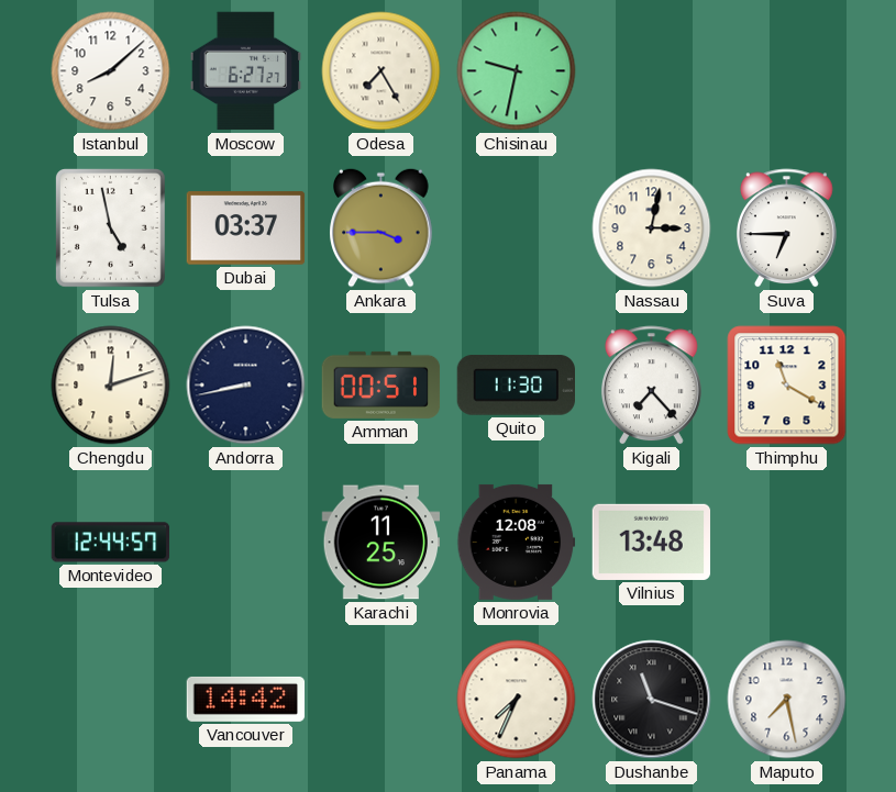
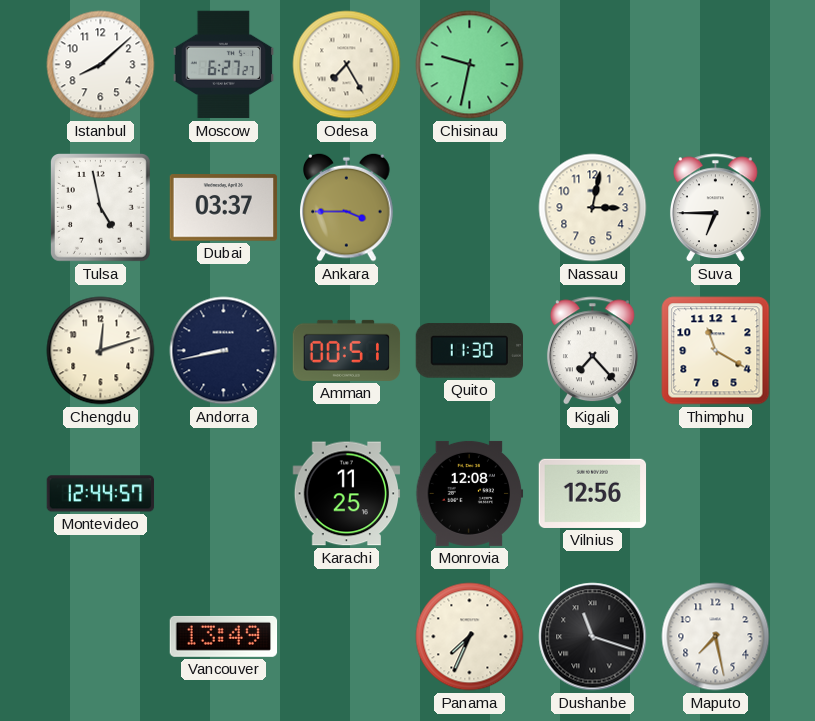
Vilnius: 13:48 -> 12:56 (593, 493)
Vancouver: 14:42 -> 13:49 (224, 636)
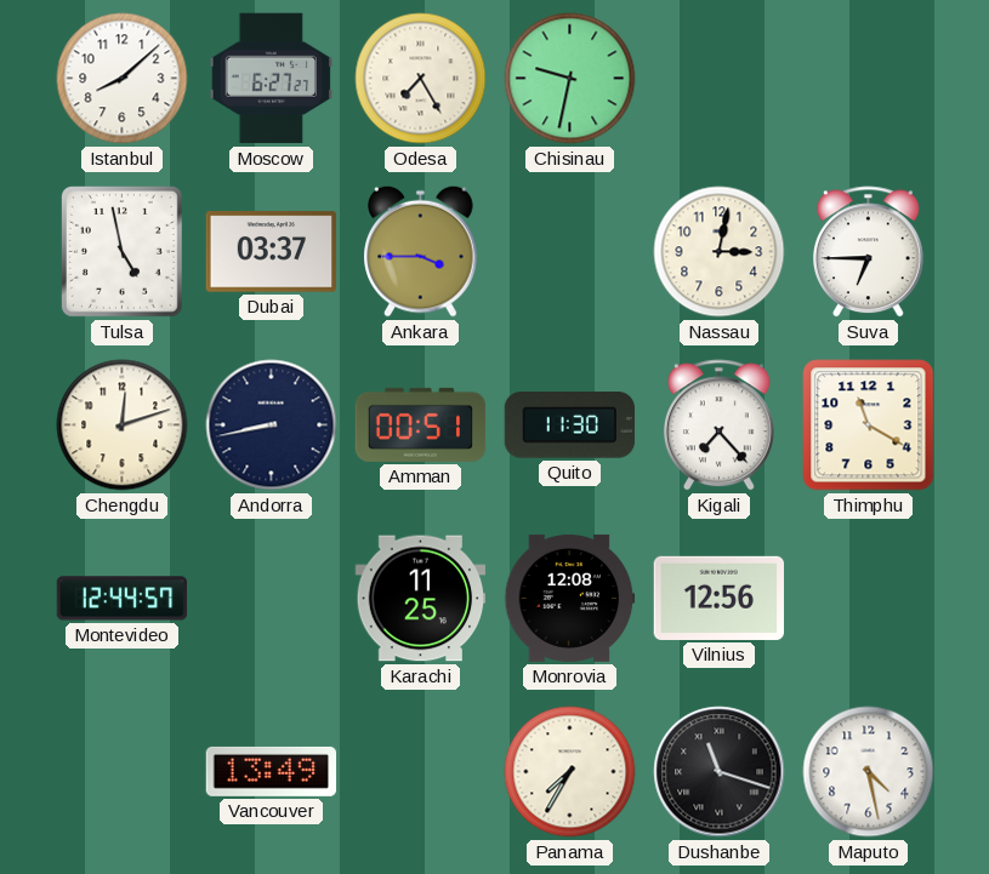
Panama: 7:34 -> 7:35 (570, 772)
Maputo: 7:28 -> 4:28 (869, 772)
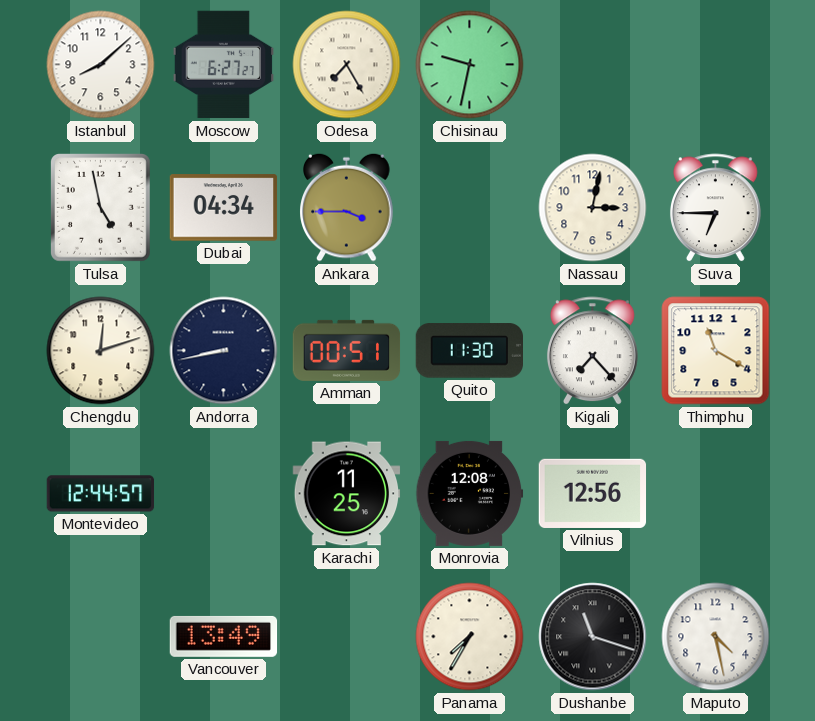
Dubai: 03:37 -> 04:34 (224, 208)
